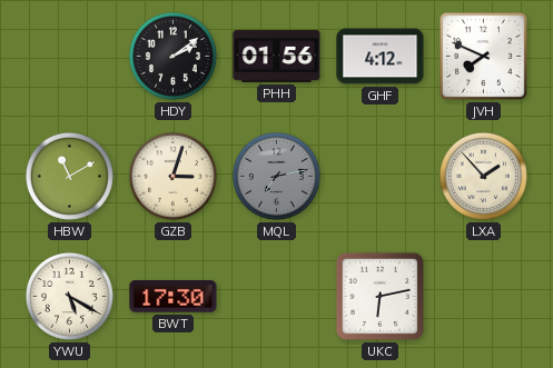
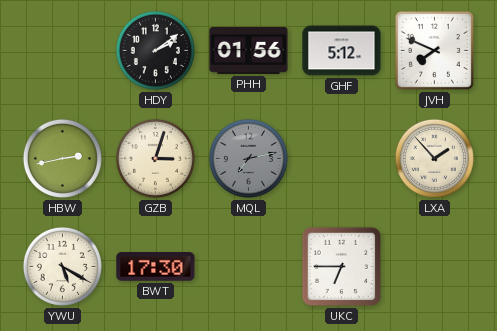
GHF: 4:12 -> 5:12 (342, 51)
HBW: 11:10 -> 2:43 (62, 158)
UKC: 6:13 -> 6:45 (341, 266)
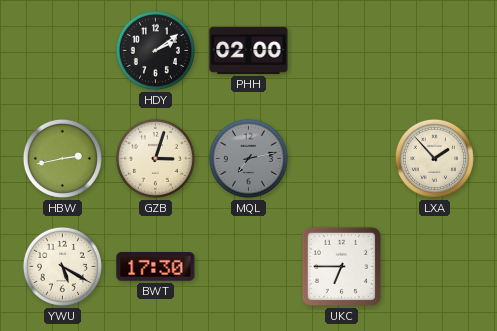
PHH: 01:56 -> 02:00 (249, 50)
GHF: 5:12 -> none (342, 51)
JVH: 7:49 -> none (434, 50)
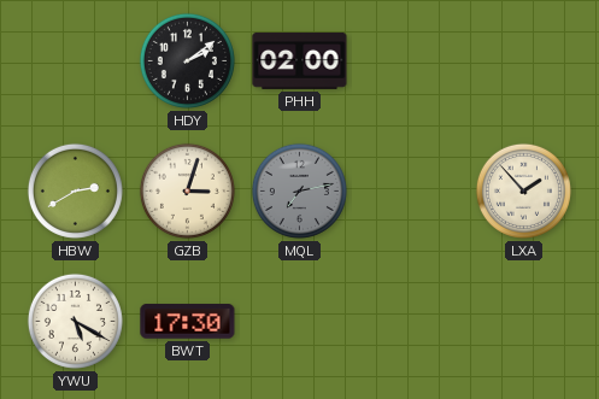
HBW: 2:43 -> 2:40 (75, 190)
UKC: 6:45 -> none (341, 266)
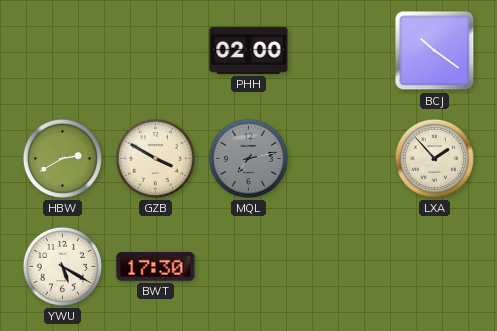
HDY: 2:09 -> none (187, 60)
BCJ: none -> 10:21 (435, 51)
GZB: 3:03 -> 3:50 (155, 158)
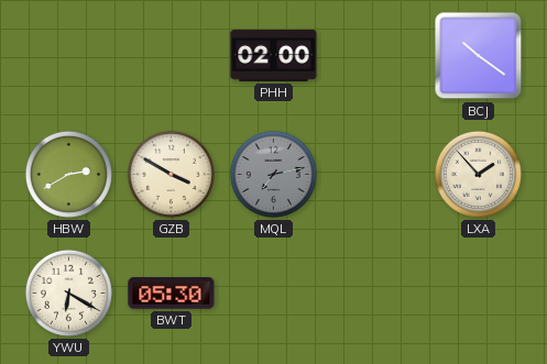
YWU: 5:20 -> 6:20 (68, 293)
BWT: 17:30 -> 05:30 (172, 294)
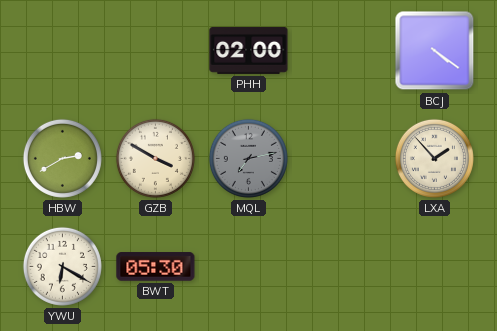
BCJ: 10:21 -> 4:21 (435, 51)
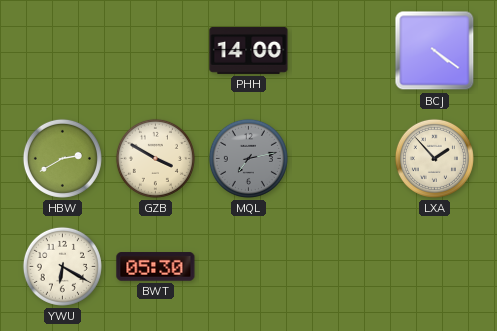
PHH: 02:00 -> 14:00 (249, 50)
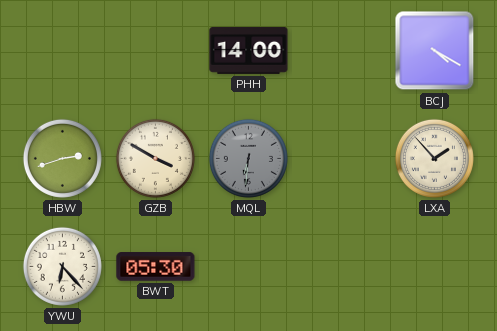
BCJ: 4:21 -> 4:20 (435, 51)
HBW: 2:40 -> 2:42 (62, 158)
MQL: 7:13 -> 6:31 (248, 158)
YWU: 6:20 -> 6:23 (62, 266)
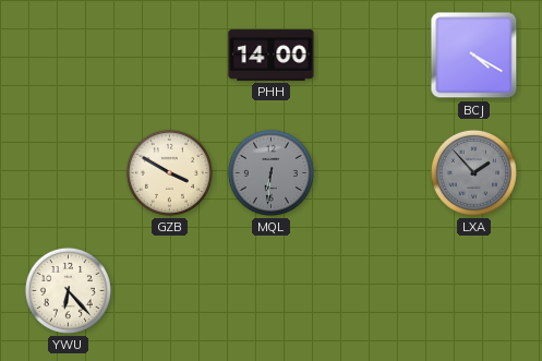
HBW: 2:42 -> none (62, 158)
LXA dial: cream -> grey (473, 172)
BWT: 05:30 -> none (156, 267)
